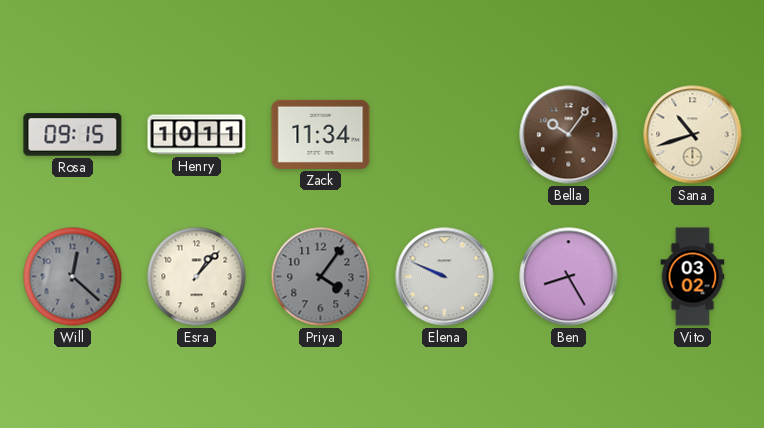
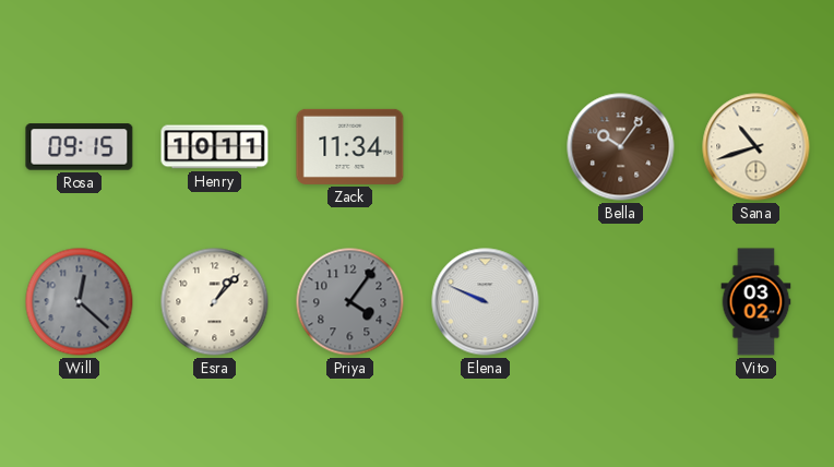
Ben: 8:25 -> none (569, 277)
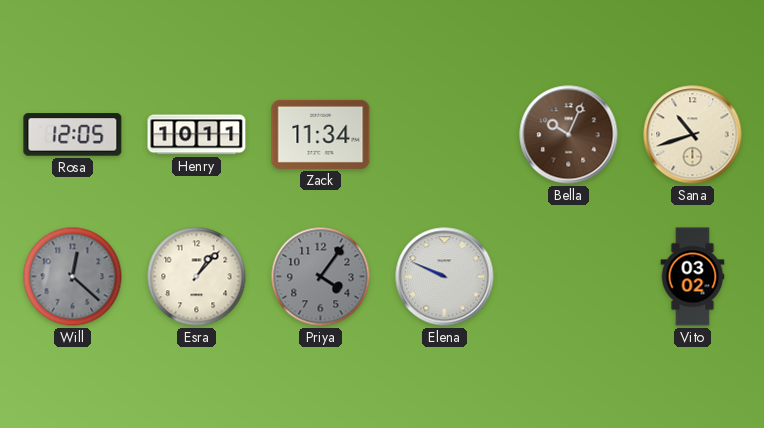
Rosa: 09:15 -> 12:05 (73, 135)
Bella: 10:06 -> 10:04 (569, 135)
